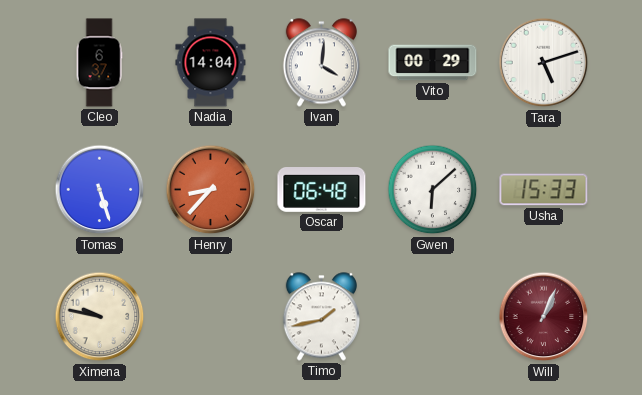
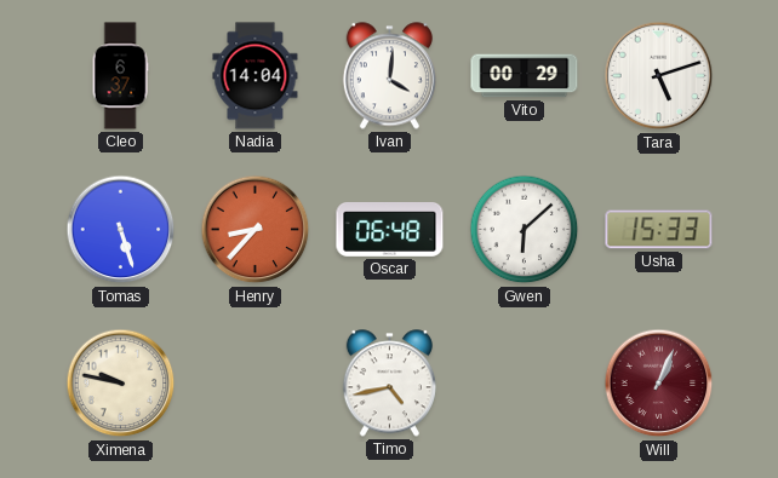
Timo: 1:43 -> 4:43 (389, 384)
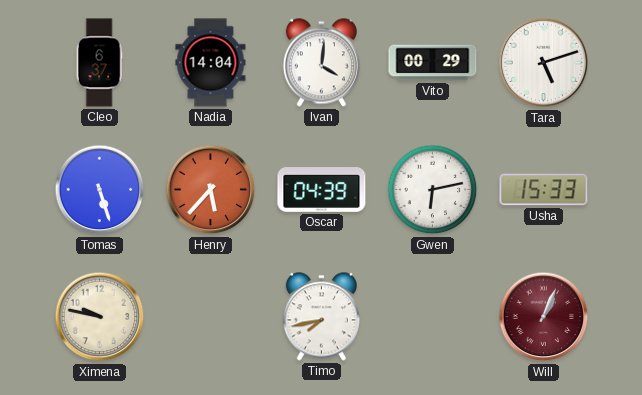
Henry: 8:37 -> 5:37 (211, 190)
Oscar: 06:48 -> 04:39 (322, 190)
Gwen: 6:08 -> 6:13 (433, 190)
Timo: 4:43 -> 7:43 (321, 317)
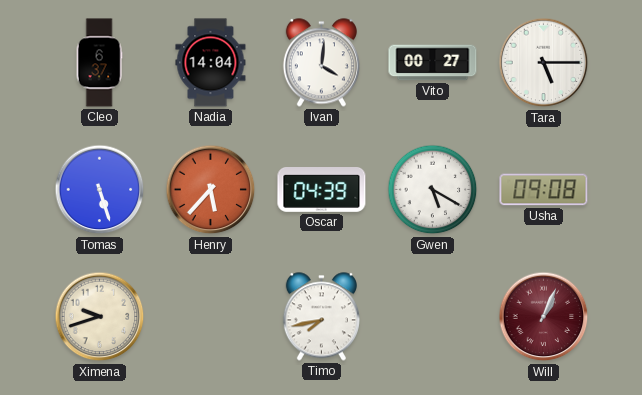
Vito: 00:29 -> 00:27 (433, 63)
Tara: 5:12 -> 5:15 (544, 63)
Gwen: 6:13 -> 5:20 (433, 190)
Usha: 15:33 -> 09:08 (544, 190)
Ximena: 9:47 -> 9:42 (100, 317)
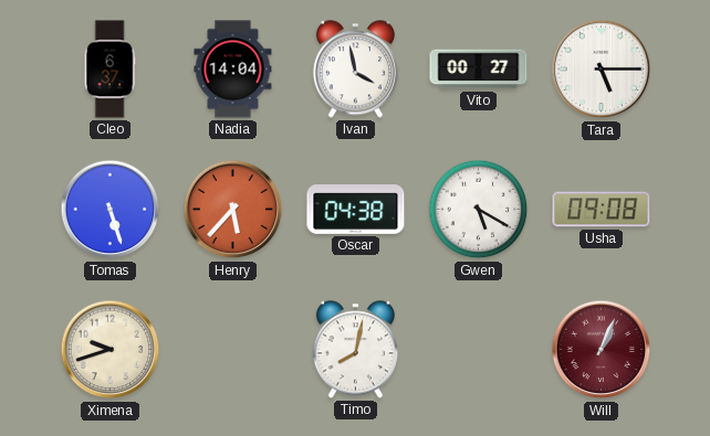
Ivan: 4:01 -> 3:58 (355, 70)
Oscar: 04:39 -> 04:38 (356, 210)
Timo: 7:43 -> 8:02 (355, 350)
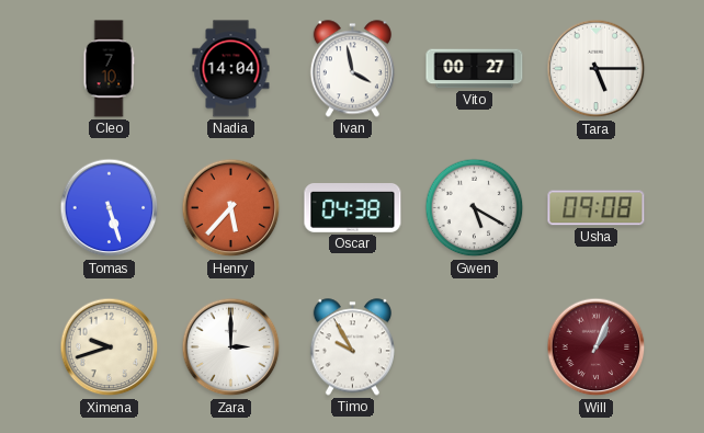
Cleo: 6:37 -> 7:10 (109, 69)
Zara: none -> 3:00 (231, 347)
Timo: 8:02 -> 9:55 (352, 347)
